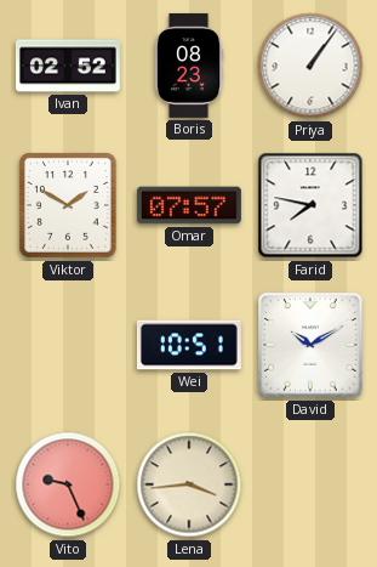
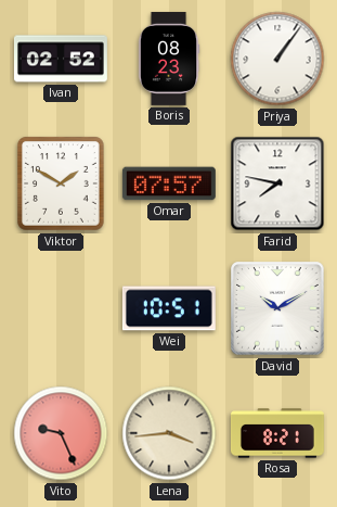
Rosa: none -> 8:21 (277, 433)
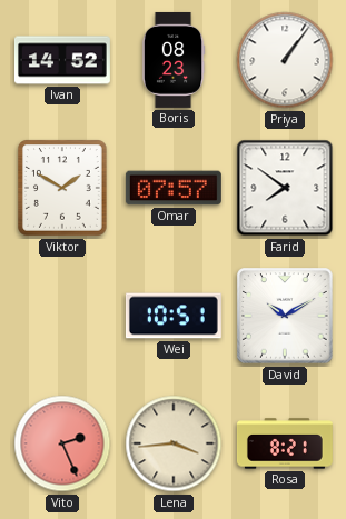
Ivan: 02:52 -> 14:52 (62, 60)
Farid: 7:47 -> 7:51 (285, 188)
Vito: 9:26 -> 2:26 (62, 443)
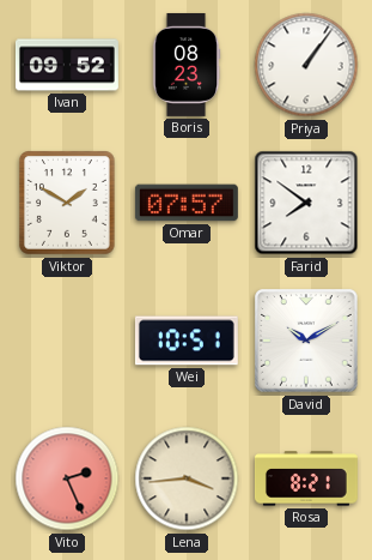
Ivan: 14:52 -> 09:52 (67, 65)
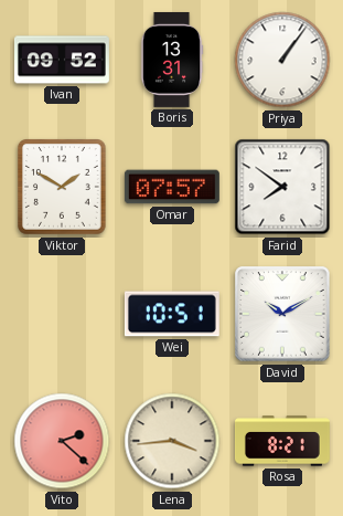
Boris: 08:23 -> 13:31 (172, 60)
Vito: 2:26 -> 2:22 (62, 441)
